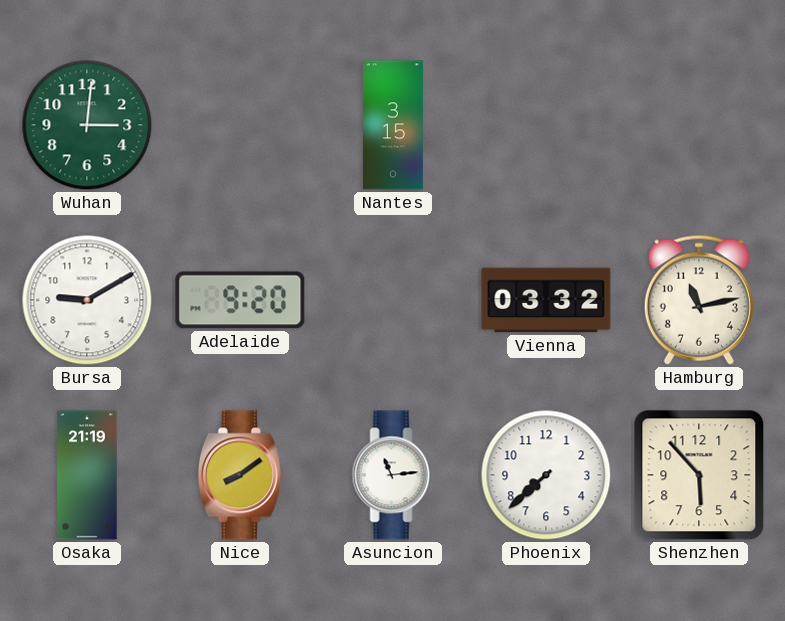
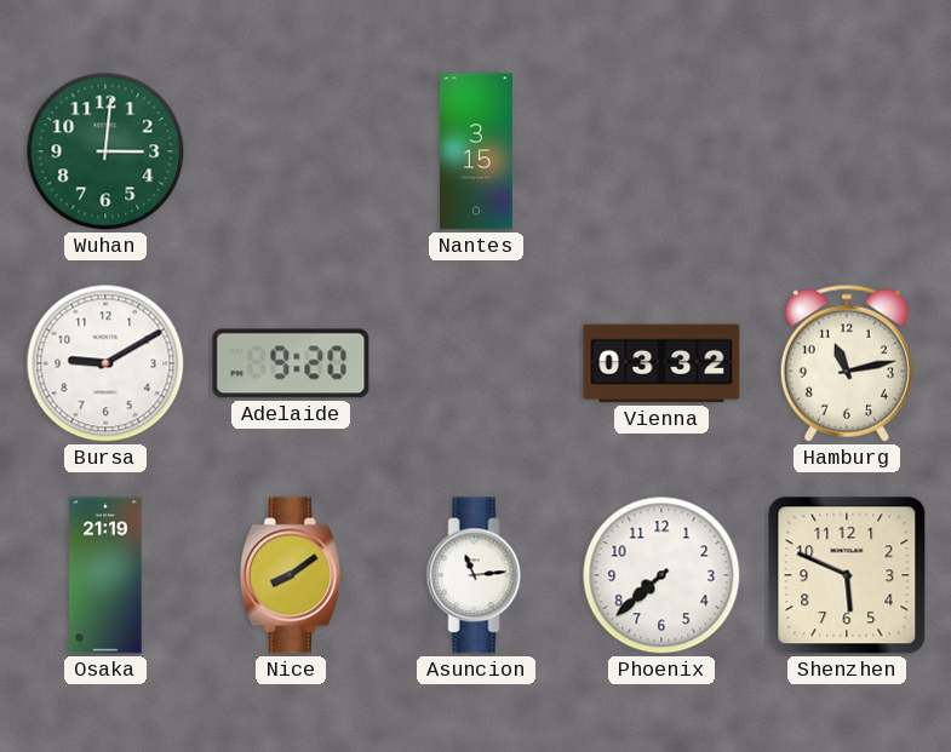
Shenzhen: 5:53 -> 5:49 (847, 575)
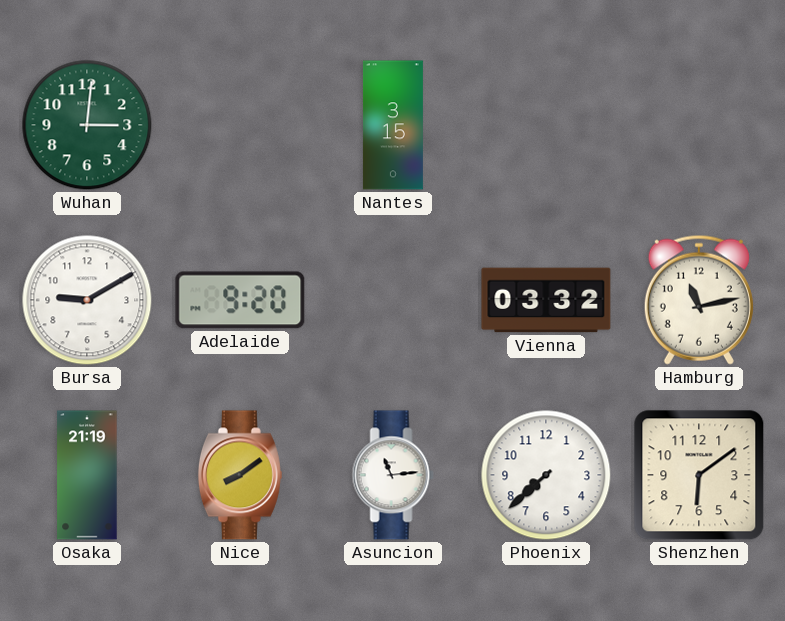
Shenzhen: 5:49 -> 6:09 (699, 475)
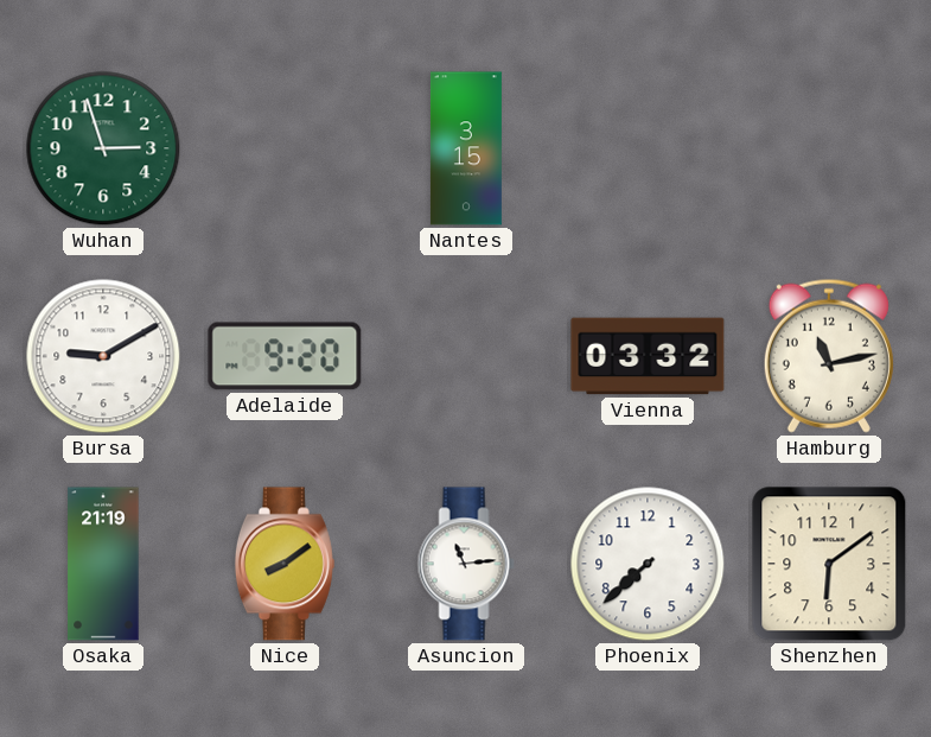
Wuhan: 3:01 -> 2:57 (103, 148)
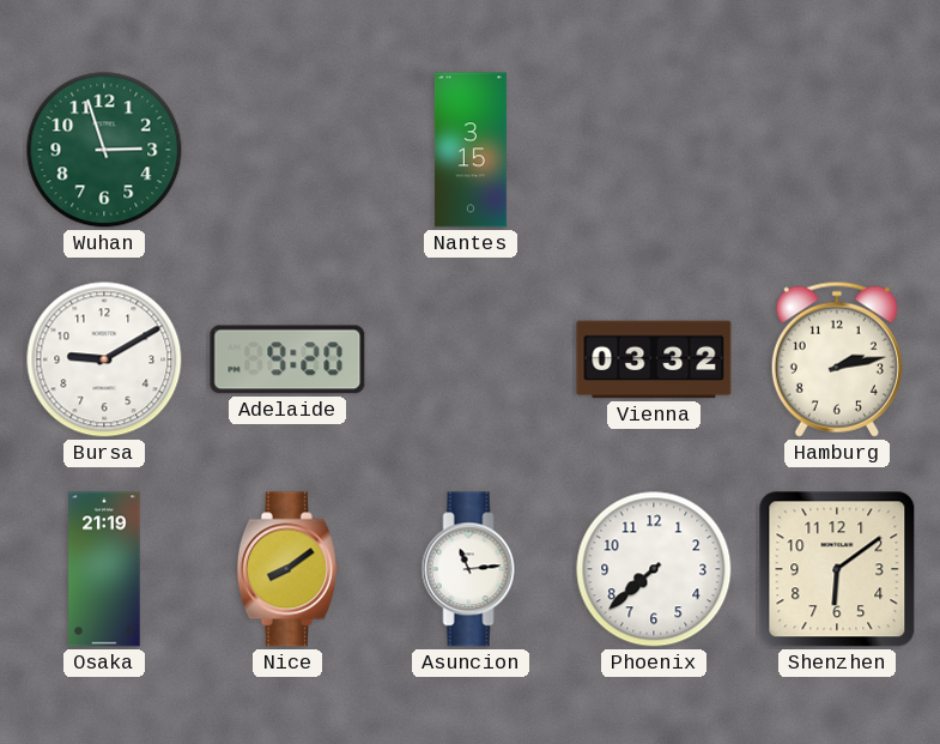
Hamburg: 11:13 -> 2:13 (837, 359)
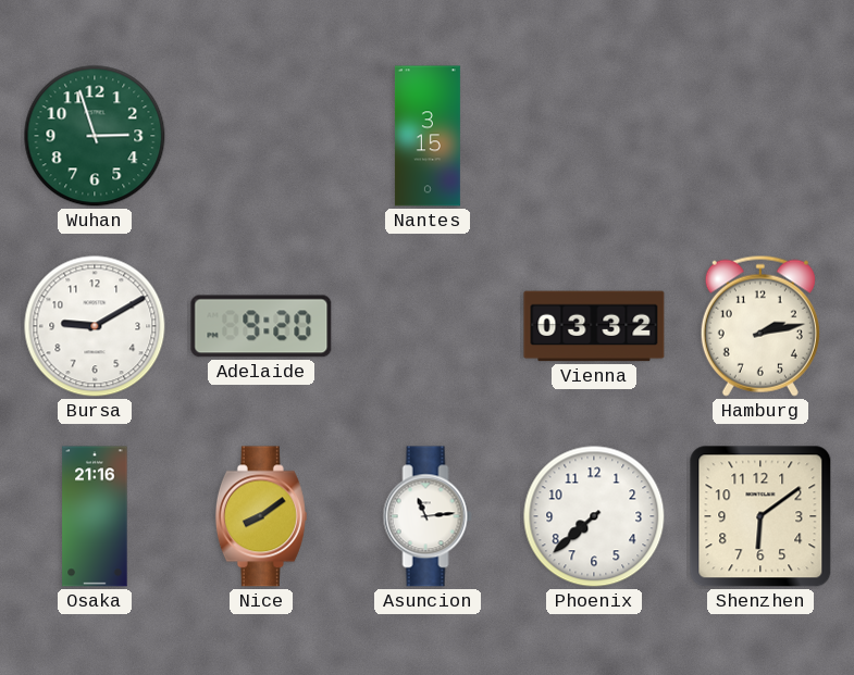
Osaka: 21:19 -> 21:16 (95, 516)
